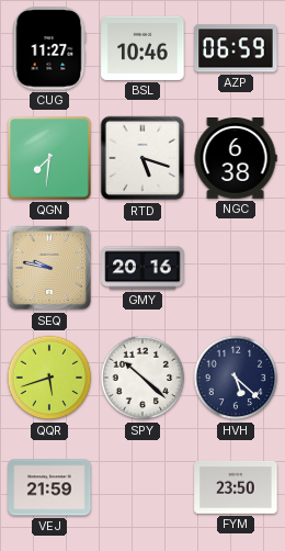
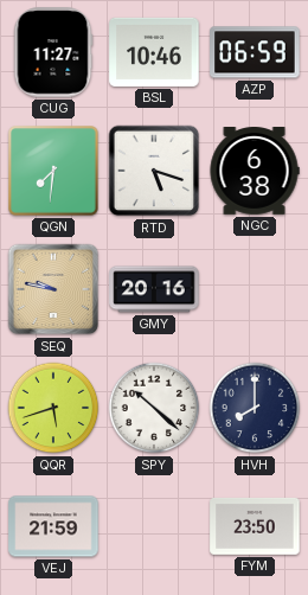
HVH: 5:22 -> 8:00 (255, 408)
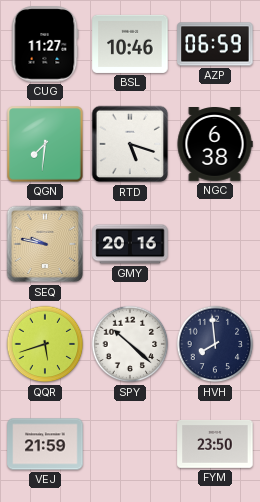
HVH: 8:00 -> 7:59 (215, 344)
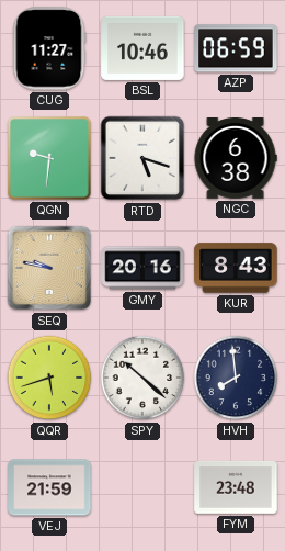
QGN: 7:31 -> 9:31 (49, 158)
KUR: none -> 8:43 (236, 268)
FYM: 23:50 -> 23:48 (236, 487)
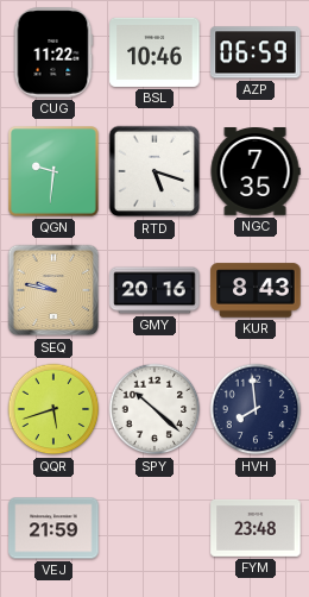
CUG: 11:27 -> 11:22 (53, 52)
NGC: 6:38 -> 7:35 (256, 172)
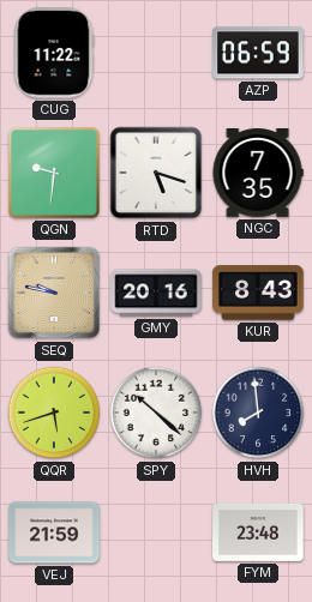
BSL: 10:46 -> none (154, 52)
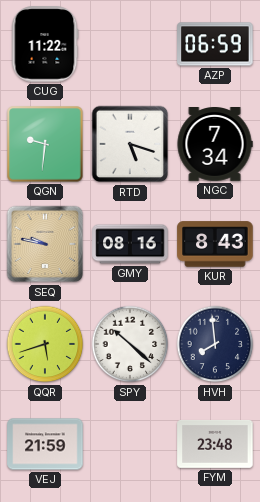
NGC: 7:35 -> 7:34 (215, 145)
GMY: 20:16 -> 08:16 (130, 244)
